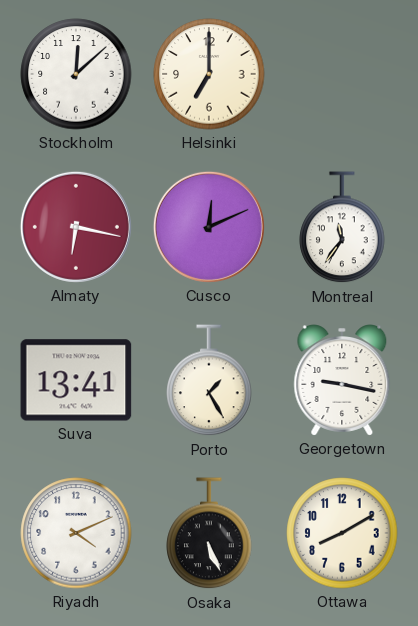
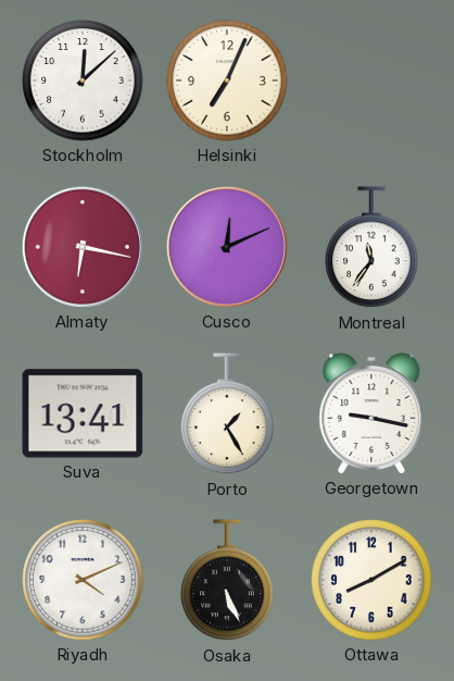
Helsinki: 7:00 -> 7:04 (227, 81)
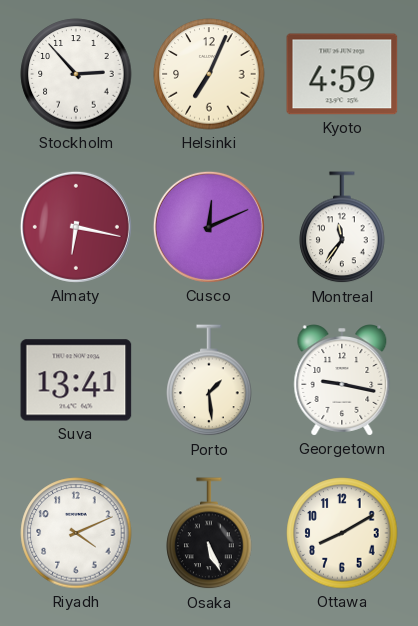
Stockholm: 12:08 -> 2:53 (76, 74)
Kyoto: none -> 4:59 (342, 74)
Porto: 1:25 -> 1:29 (209, 381)
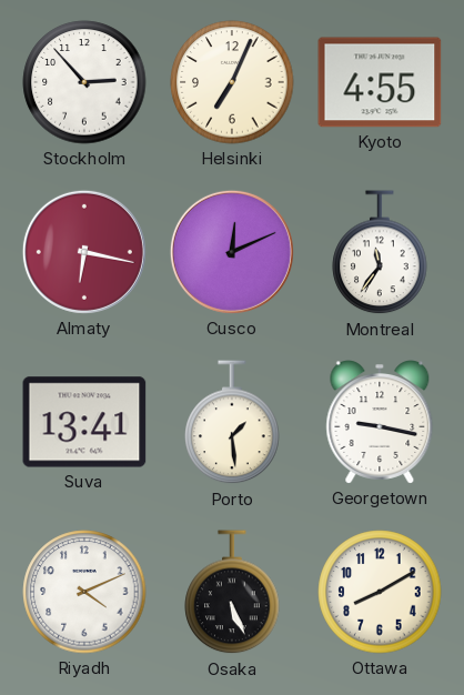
Kyoto: 4:59 -> 4:55 (380, 82)
